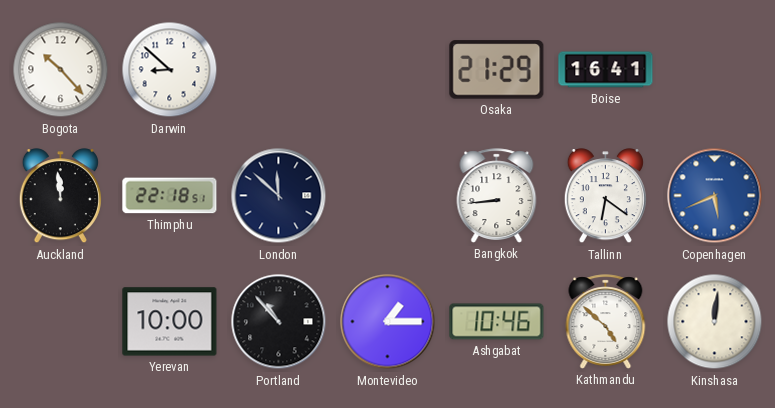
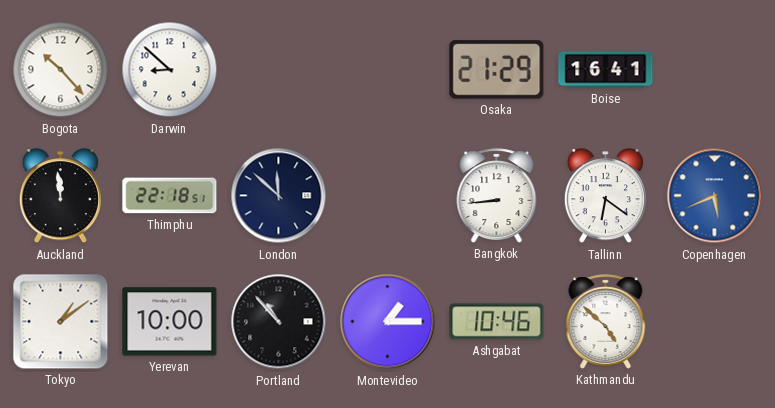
Tokyo: none -> 1:09 (61, 322)
Kinshasa: 12:01 -> none (715, 322)
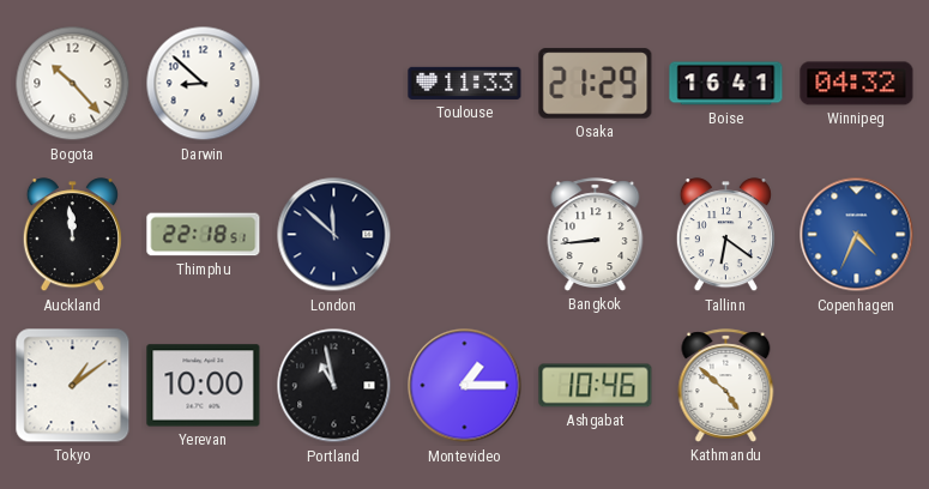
Toulouse: none -> 11:33 (465, 83)
Winnipeg: none -> 04:32 (857, 84)
Copenhagen: 5:41 -> 4:34 (857, 235)
Portland: 10:53 -> 10:58 (334, 386)
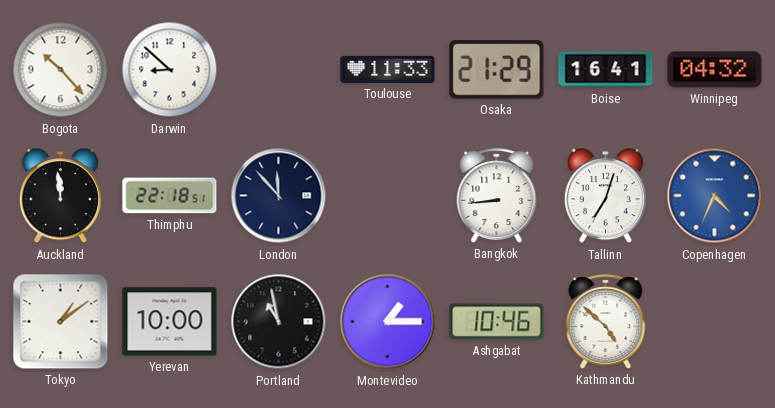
London: 11:52 -> 11:53 (279, 196)
Tallinn: 6:21 -> 7:03 (605, 196)
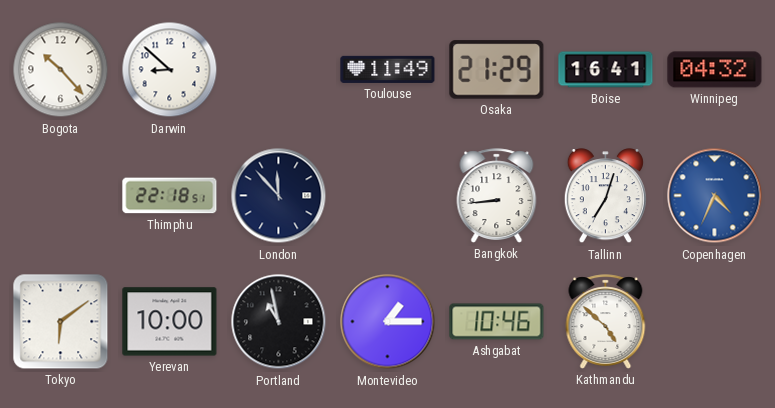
Toulouse: 11:33 -> 11:49 (388, 69)
Auckland: 11:59 -> none (60, 196)
Tokyo: 1:09 -> 6:09 (61, 322)
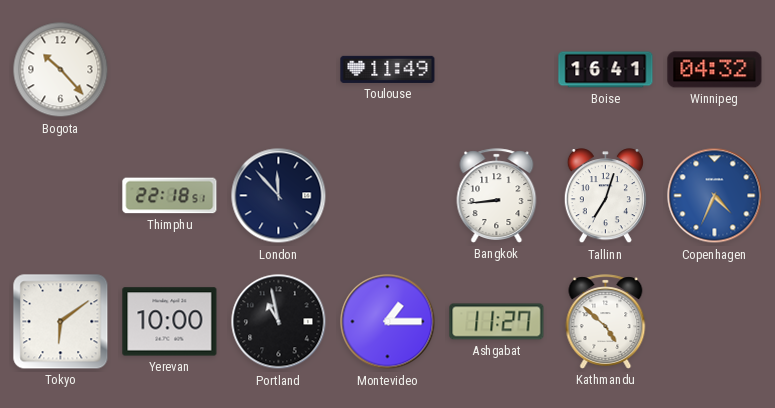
Darwin: 8:52 -> none (170, 70)
Osaka: 21:29 -> none (497, 70)
Ashgabat: 10:46 -> 11:27 (497, 322)
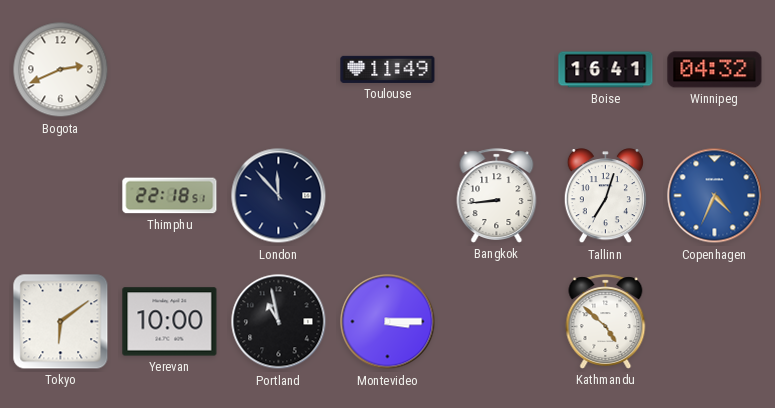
Bogota: 10:23 -> 2:41 (61, 70)
Montevideo: 1:15 -> 3:15 (388, 322)
Ashgabat: 11:27 -> none (497, 322)
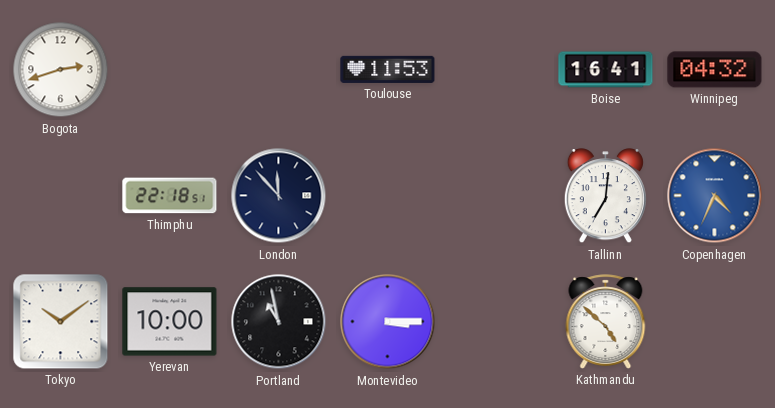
Bogota: 2:41 -> 2:42 (61, 70)
Toulouse: 11:49 -> 11:53 (388, 69)
Bangkok: 8:44 -> none (497, 196)
Tallinn: 7:03 -> 7:01 (605, 196)
Tokyo: 6:09 -> 10:09 (61, 322)
